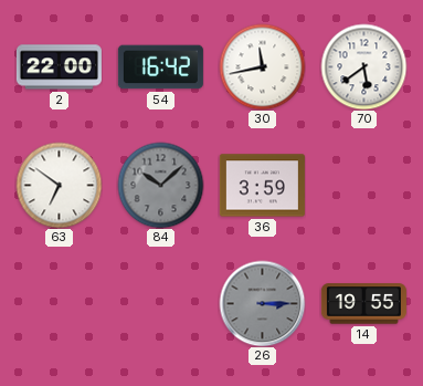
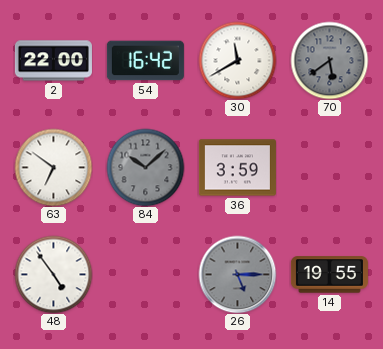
30: 11:43 -> 11:40 (237, 60)
70 dial: white -> grey (329, 60)
48: none -> 4:54 (53, 274)
26: 3:15 -> 5:15 (237, 274)
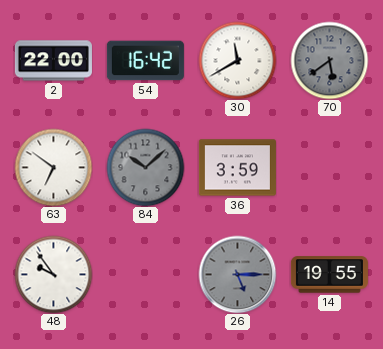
48: 4:54 -> 9:54 (53, 274)
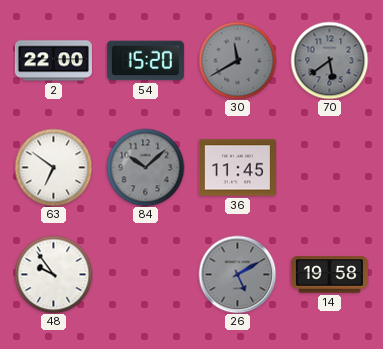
54: 16:42 -> 15:20 (145, 61)
30 dial: white -> grey (237, 60)
36: 3:59 -> 11:45 (237, 168)
26: 5:15 -> 5:10 (237, 274)
14: 19:55 -> 19:58 (329, 275)
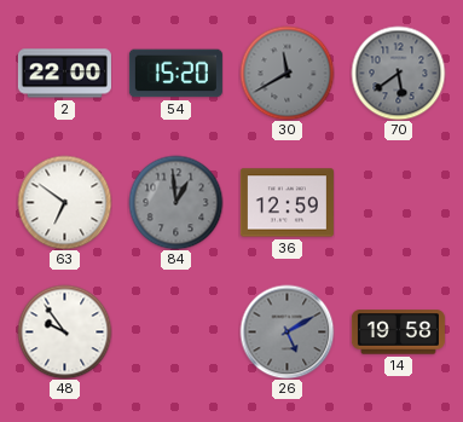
84: 10:08 -> 12:59 (175, 202)
36: 11:45 -> 12:59 (287, 203)
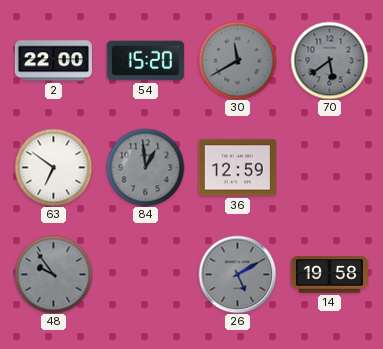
48 dial: white -> grey (53, 274)
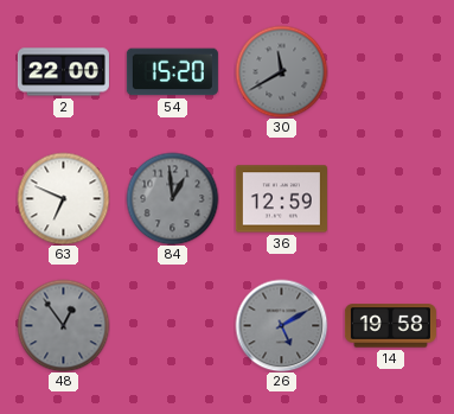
70: 5:39 -> none (329, 60)
63: 6:51 -> 6:49 (63, 198)
48: 9:54 -> 12:54 (63, 325)
